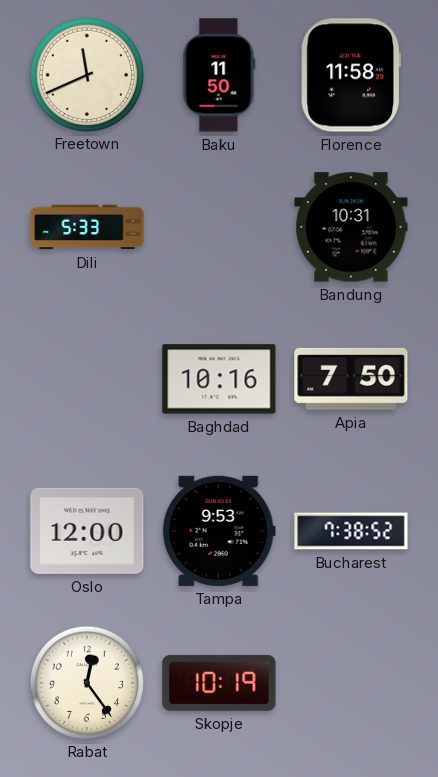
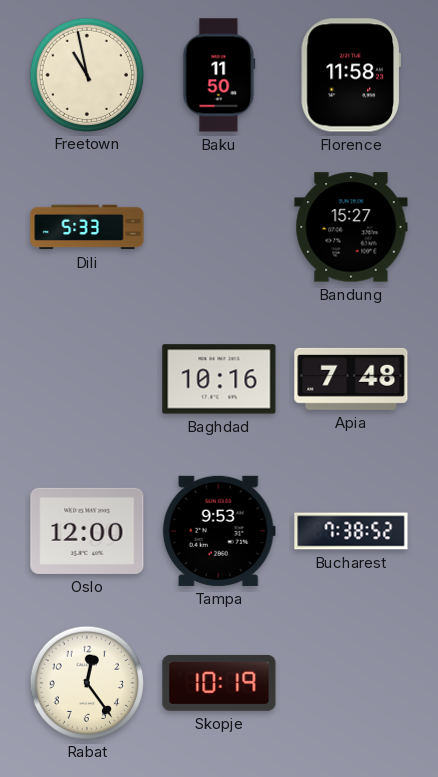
Freetown: 11:41 -> 10:58 (86, 74)
Bandung: 10:31 -> 15:27 (351, 227)
Apia: 7:50 -> 7:48 (351, 379)
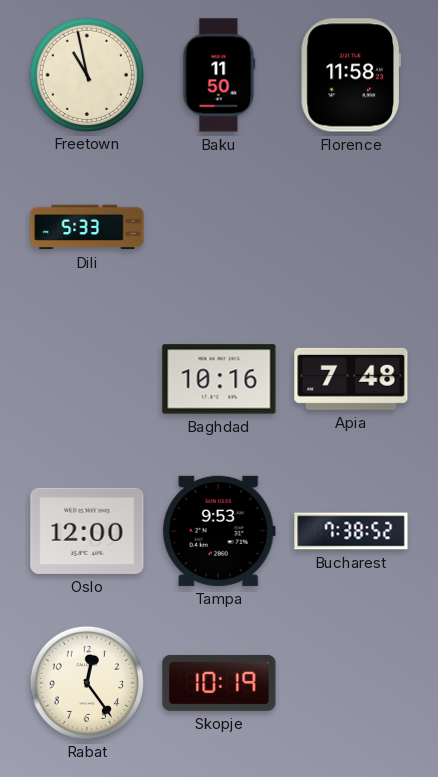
Bandung: 15:27 -> none (351, 227)
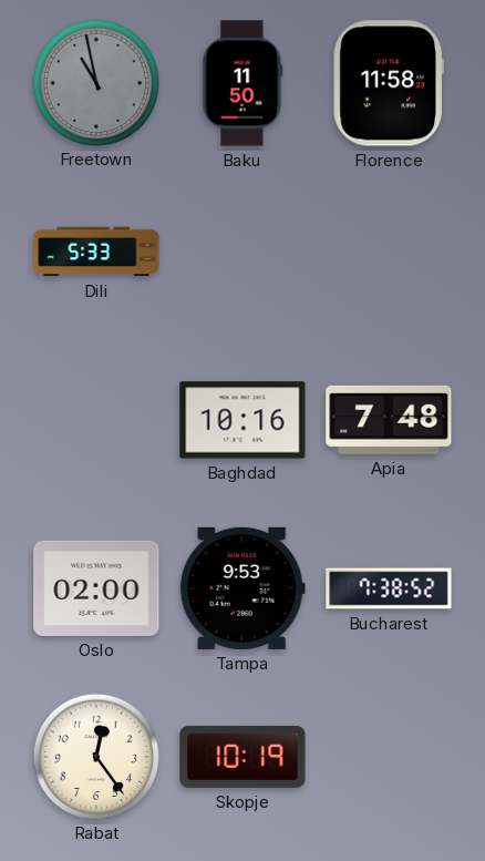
Freetown dial: cream -> grey (95, 82)
Oslo: 12:00 -> 02:00 (96, 588)
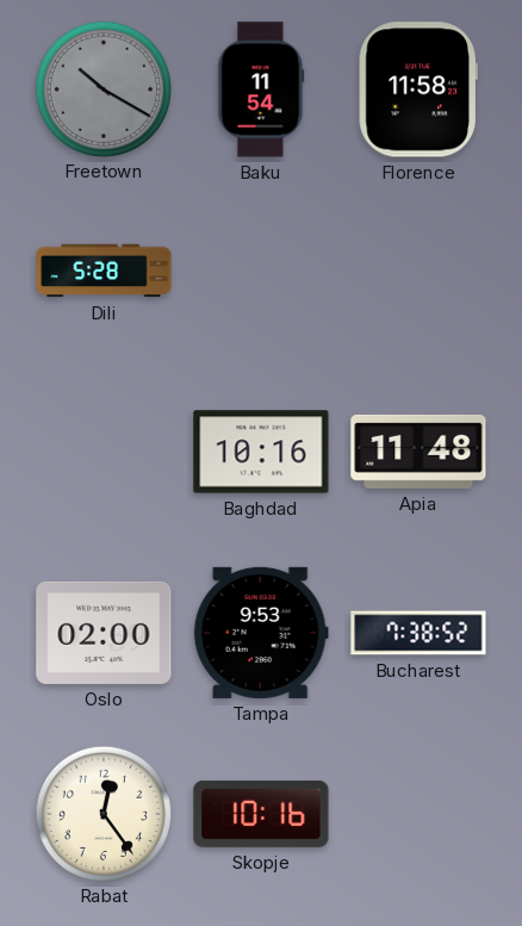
Freetown: 10:58 -> 10:20 (102, 88)
Baku: 11:50 -> 11:54 (261, 89)
Dili: 5:33 -> 5:28 (104, 271)
Apia: 7:48 -> 11:48 (418, 452)
Skopje: 10:19 -> 10:16 (261, 814)
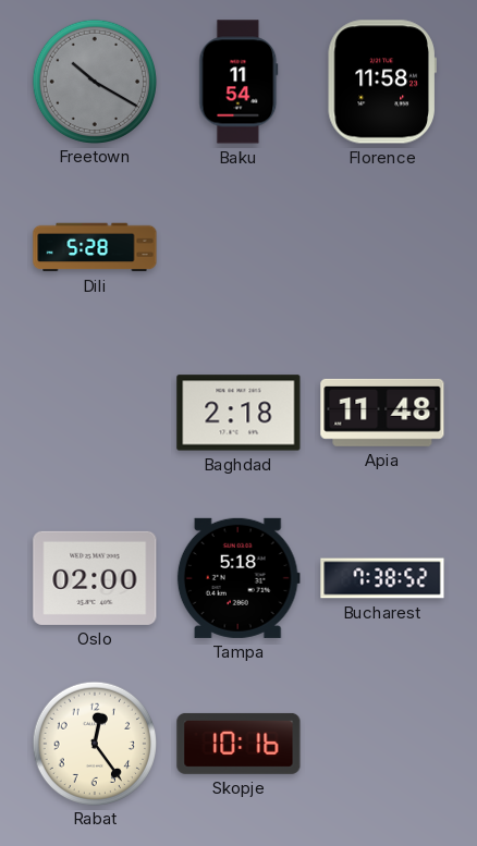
Baghdad: 10:16 -> 2:18 (238, 413)
Tampa: 9:53 -> 5:18 (238, 578)
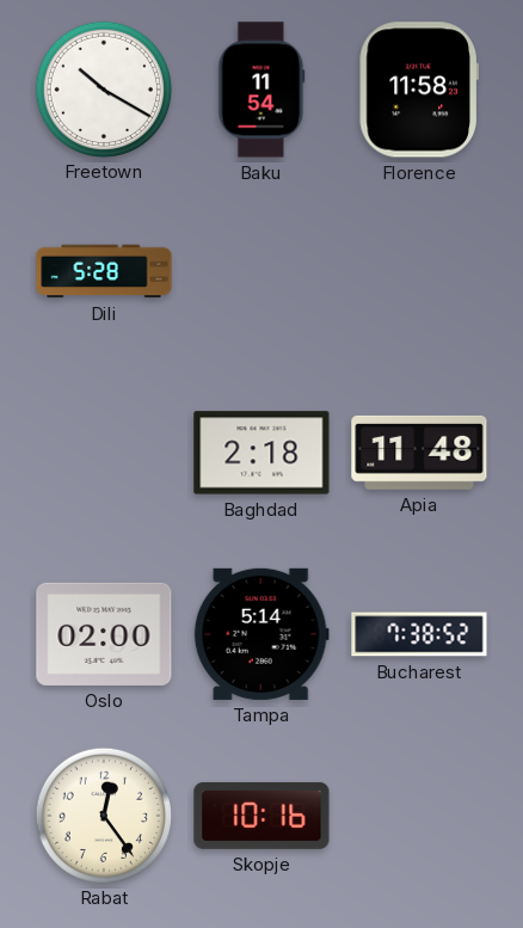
Freetown dial: grey -> white (103, 88)
Tampa: 5:18 -> 5:14 (261, 634)
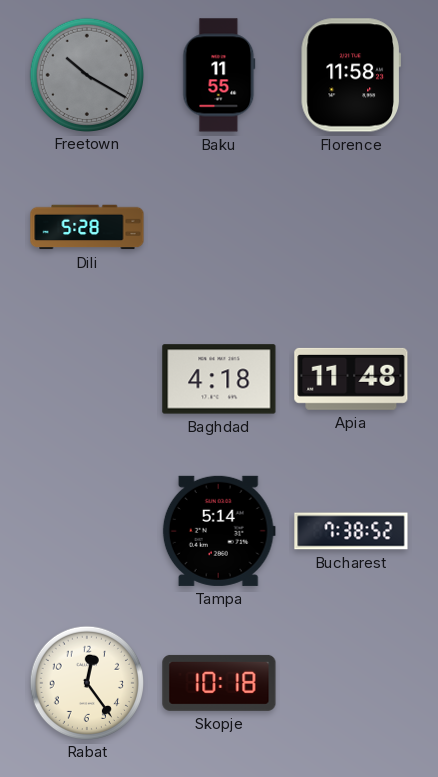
Freetown dial: white -> grey (86, 74)
Baku: 11:54 -> 11:55 (219, 75)
Baghdad: 2:18 -> 4:18 (219, 379)
Oslo: 02:00 -> none (104, 634)
Skopje: 10:16 -> 10:18 (219, 683)
